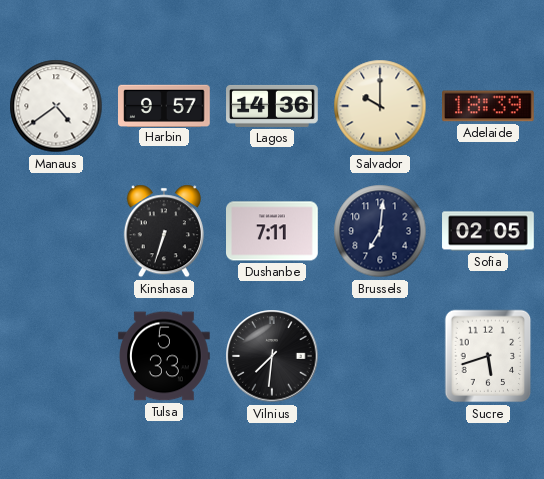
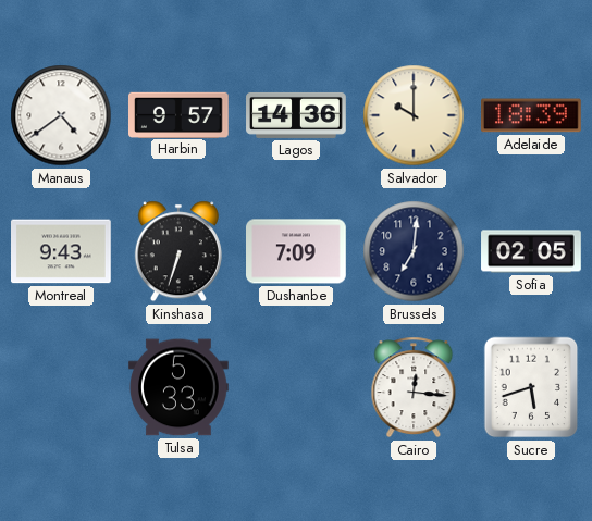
Montreal: none -> 9:43 (62, 251)
Dushanbe: 7:11 -> 7:09 (297, 251)
Vilnius: 7:31 -> none (272, 356)
Cairo: none -> 12:16 (414, 387)
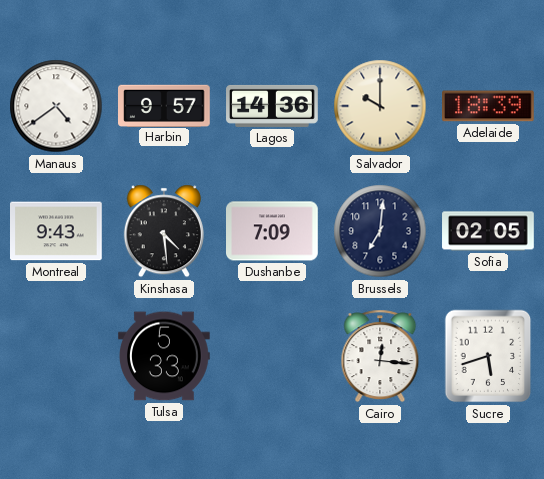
Kinshasa: 6:33 -> 4:29 (164, 231)
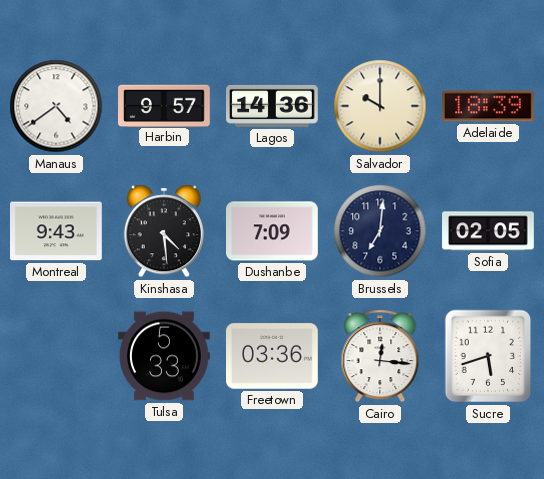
Freetown: none -> 03:36 (273, 356)
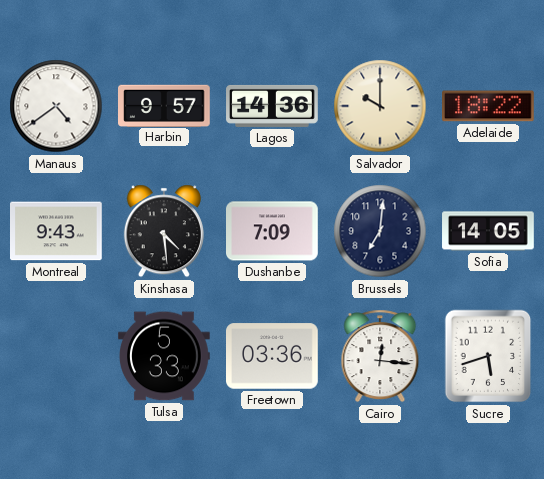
Adelaide: 18:39 -> 18:22 (489, 106)
Sofia: 02:05 -> 14:05 (488, 231)
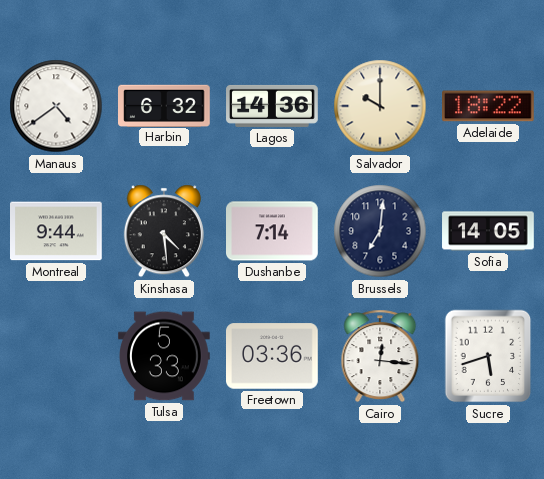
Harbin: 9:57 -> 6:32 (165, 105)
Montreal: 9:43 -> 9:44 (57, 231)
Dushanbe: 7:09 -> 7:14 (273, 231)
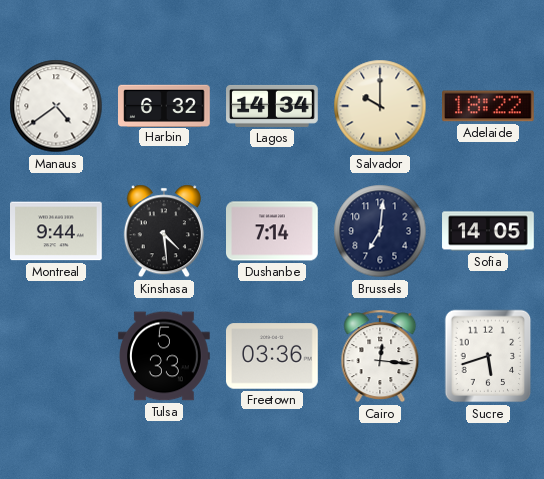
Lagos: 14:36 -> 14:34 (272, 106)
